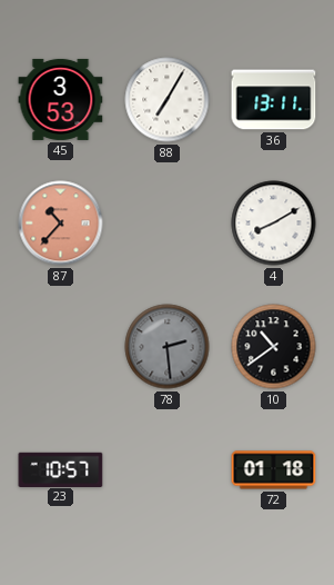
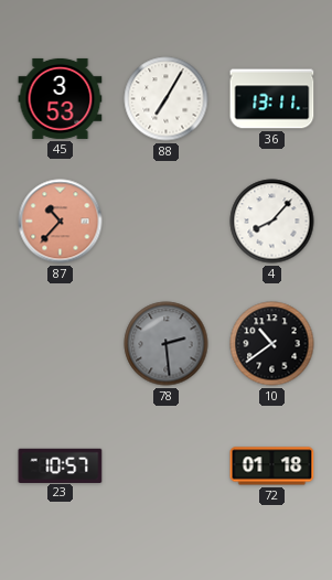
4: 8:10 -> 8:07 (272, 222)
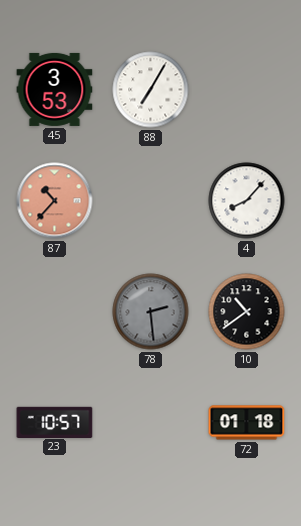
36: 13:11 -> none (272, 99)
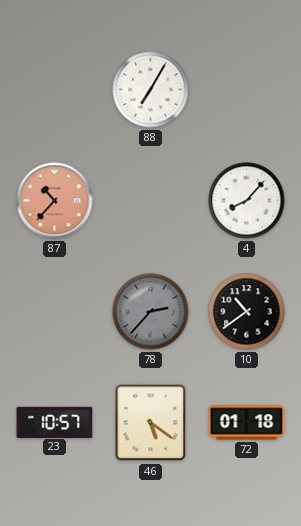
45: 3:53 -> none (55, 89)
78: 2:29 -> 2:37 (151, 312)
46: none -> 5:21 (151, 423)
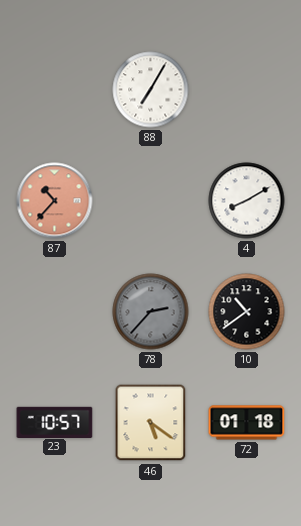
4: 8:07 -> 8:10 (247, 201)
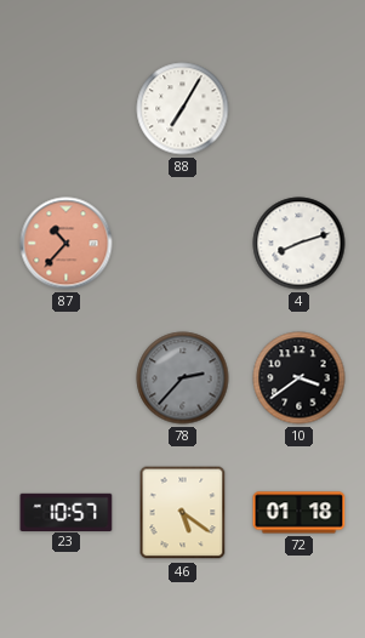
4: 8:10 -> 8:12 (300, 244)
10: 10:39 -> 3:39 (300, 378)
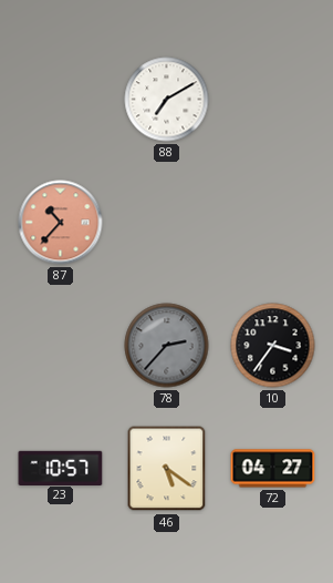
88: 7:05 -> 7:10 (167, 100)
4: 8:12 -> none (300, 244)
10: 3:39 -> 3:36 (273, 346)
72: 01:18 -> 04:27 (273, 469)
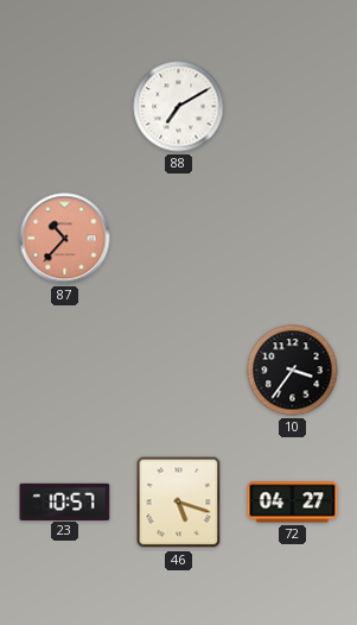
78: 2:37 -> none (167, 346)
46: 5:21 -> 5:18 (179, 503)
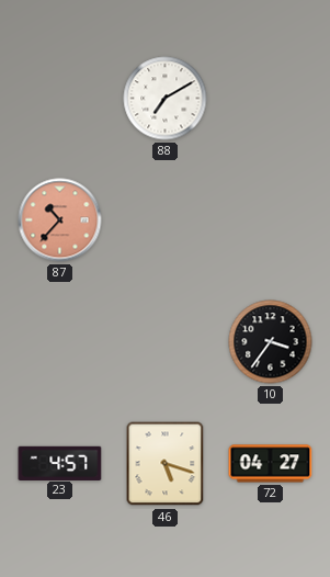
23: 10:57 -> 4:57 (60, 463)
